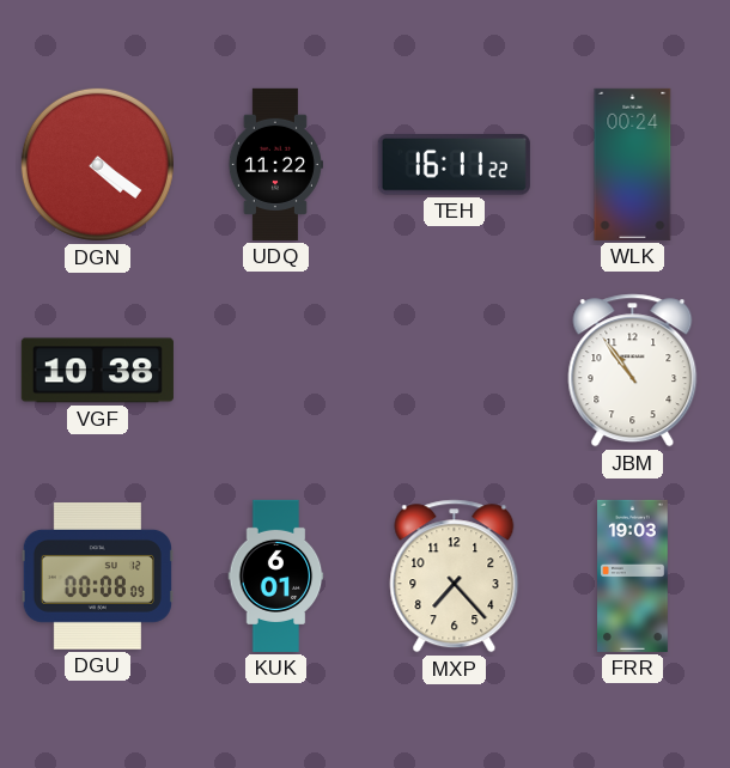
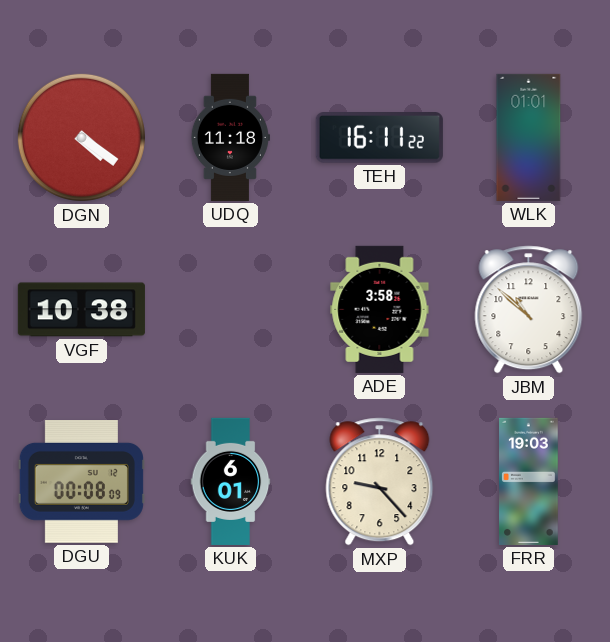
UDQ: 11:22 -> 11:18 (230, 137)
WLK: 00:24 -> 01:01 (529, 137)
ADE: none -> 3:58 (380, 309)
JBM: 10:54 -> 10:52 (529, 310)
MXP: 7:23 -> 9:23 (380, 482)
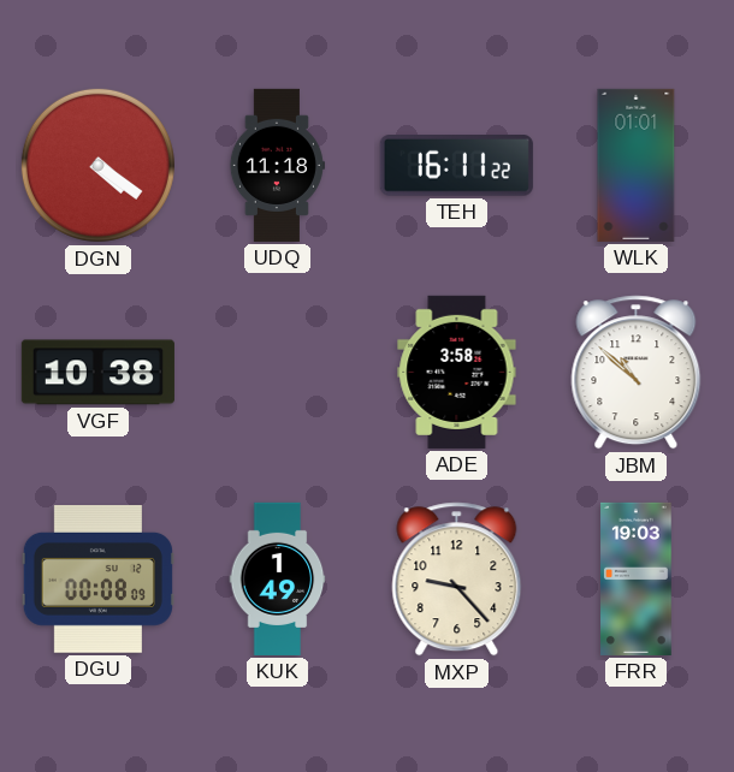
KUK: 6:01 -> 1:49 (278, 578)
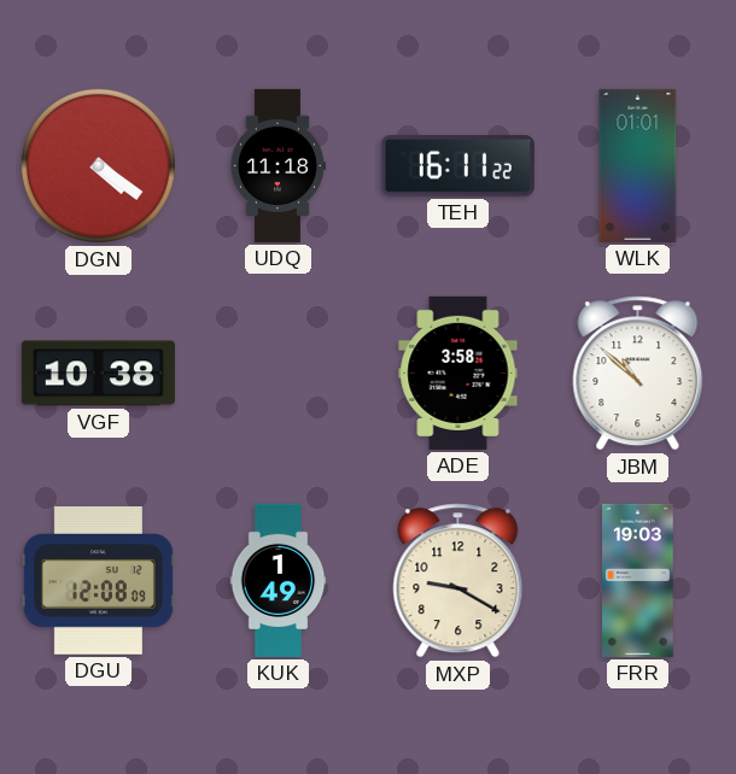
DGU: 00:08 -> 12:08 (98, 581)
MXP: 9:23 -> 9:20 (458, 581)
